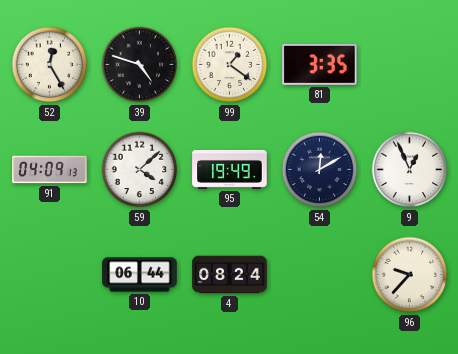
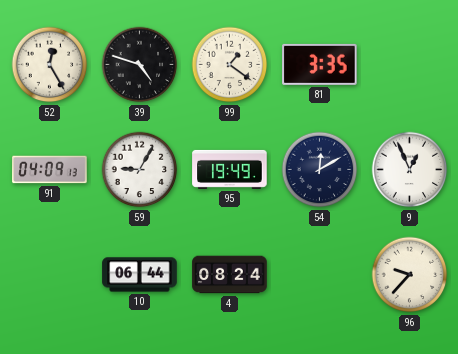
59: 4:08 -> 9:05 (140, 170)
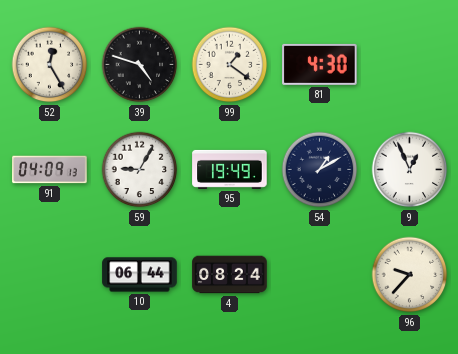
81: 3:35 -> 4:30 (320, 64)
54: 12:10 -> 1:10 (320, 170)
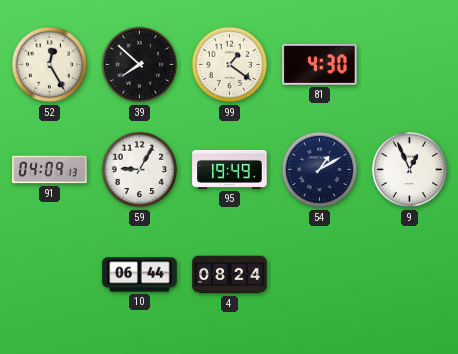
39: 4:48 -> 7:52 (140, 65)
96: 9:37 -> none (410, 275)
